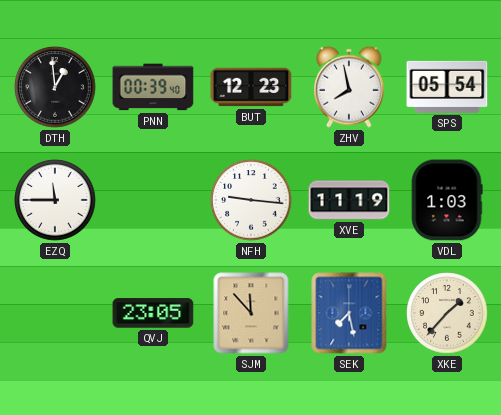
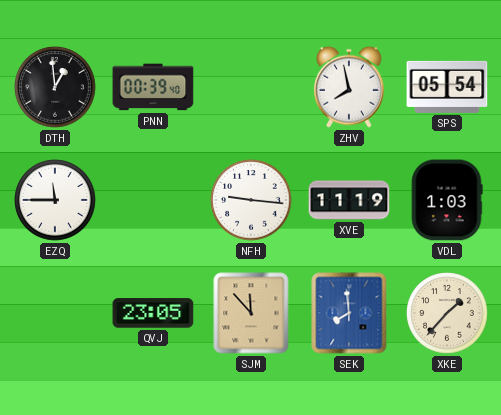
BUT: 12:23 -> none (251, 87)
SEK: 7:28 -> 7:59 (349, 313)
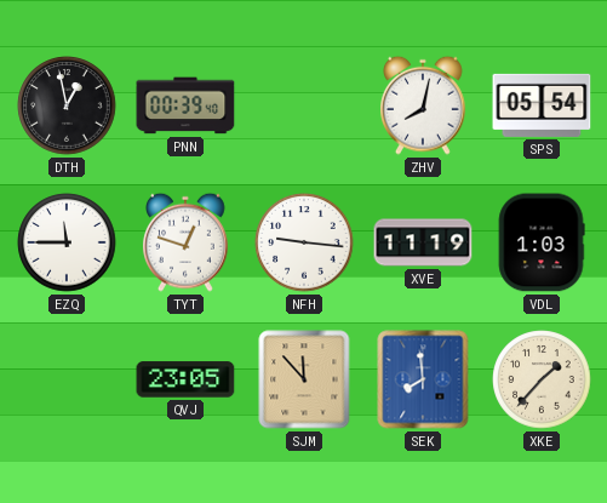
DTH: 12:59 -> 12:58 (67, 105)
ZHV: 7:58 -> 8:02 (424, 105)
TYT: none -> 12:48 (187, 242)
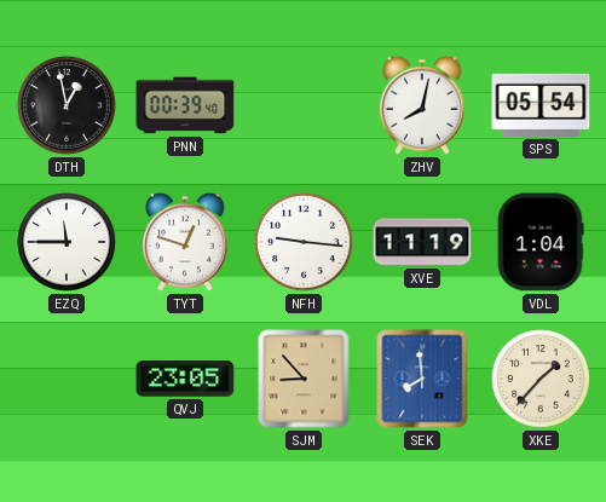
VDL: 1:03 -> 1:04 (541, 242)
SJM: 11:53 -> 8:53 (304, 379)
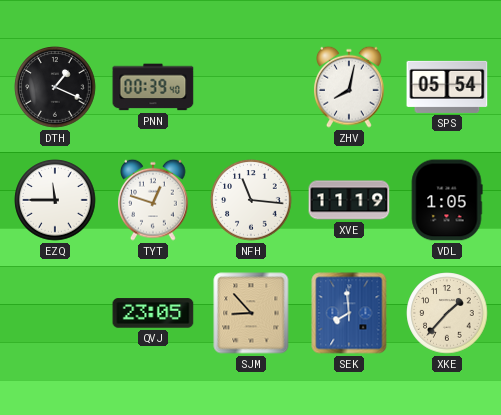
DTH: 12:58 -> 1:19 (55, 87)
NFH: 9:16 -> 11:16 (251, 200)
VDL: 1:04 -> 1:05 (447, 200)
